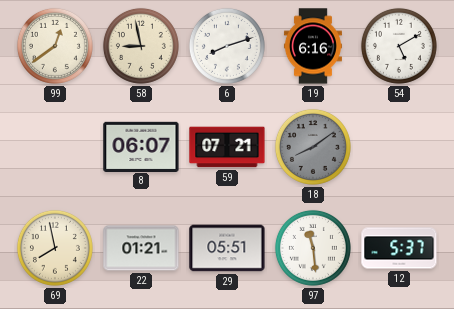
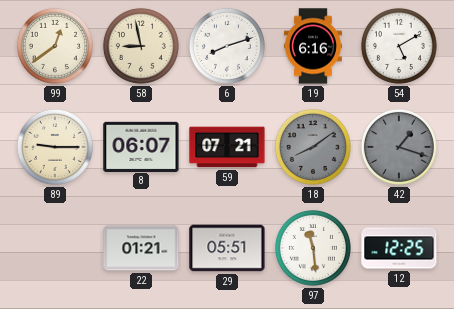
89: none -> 9:15 (55, 147)
42: none -> 1:18 (399, 147)
69: 7:58 -> none (55, 248)
12: 5:37 -> 12:25 (399, 248)
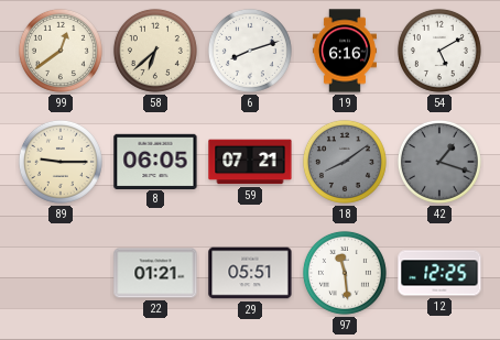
58: 8:58 -> 6:38 (155, 51)
8: 06:07 -> 06:05 (155, 161)
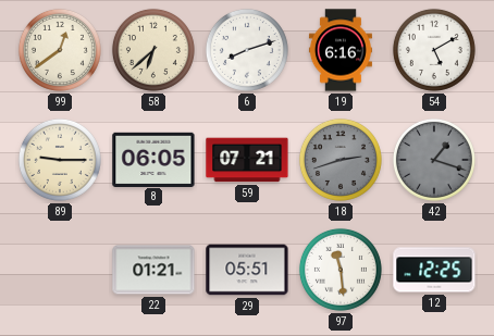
18: 8:09 -> 2:42 (341, 160)
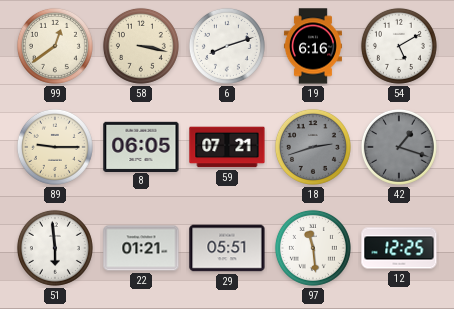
58: 6:38 -> 3:17 (141, 46)
51: none -> 5:59 (55, 248)
